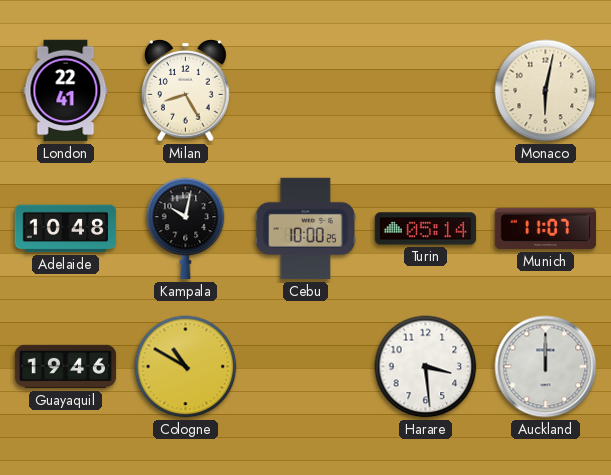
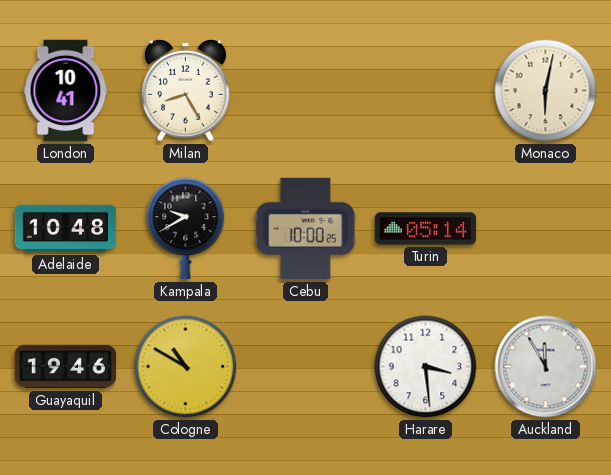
London: 22:41 -> 10:41 (66, 91)
Kampala: 10:02 -> 9:40 (186, 229)
Munich: 11:07 -> none (546, 229)
Auckland: 12:00 -> 11:55 (546, 367)
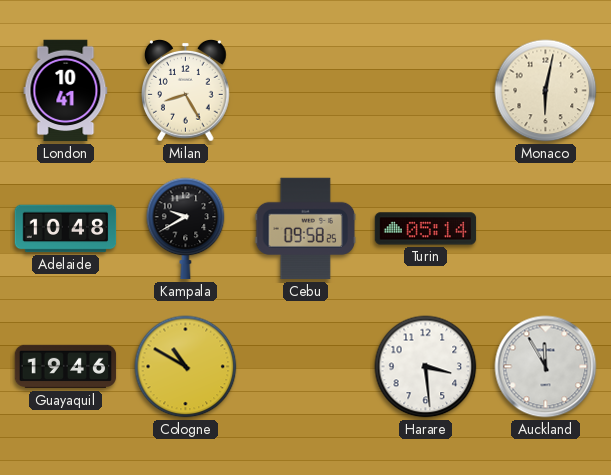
Cebu: 10:00 -> 09:58 (306, 229)
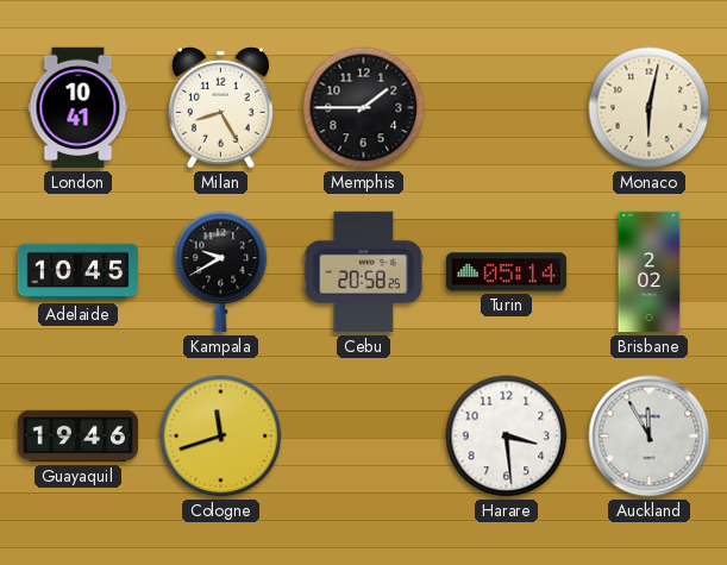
Memphis: none -> 1:45 (364, 108)
Adelaide: 10:48 -> 10:45 (79, 272)
Cebu: 09:58 -> 20:58 (364, 272)
Brisbane: none -> 2:02 (650, 272)
Cologne: 10:50 -> 11:42 (221, 437)
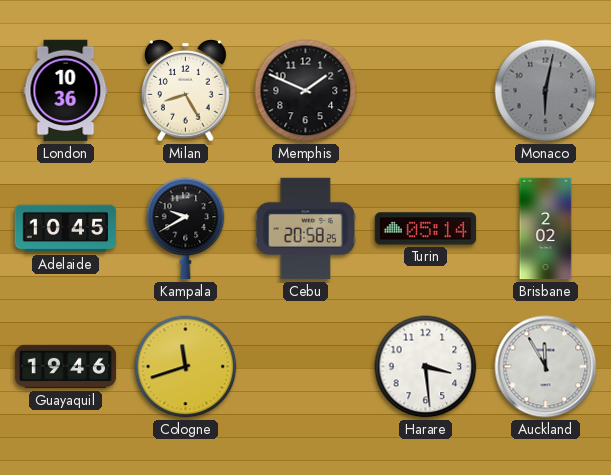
London: 10:41 -> 10:36 (66, 91)
Memphis: 1:45 -> 1:49 (306, 91)
Monaco dial: cream -> grey (546, 91)
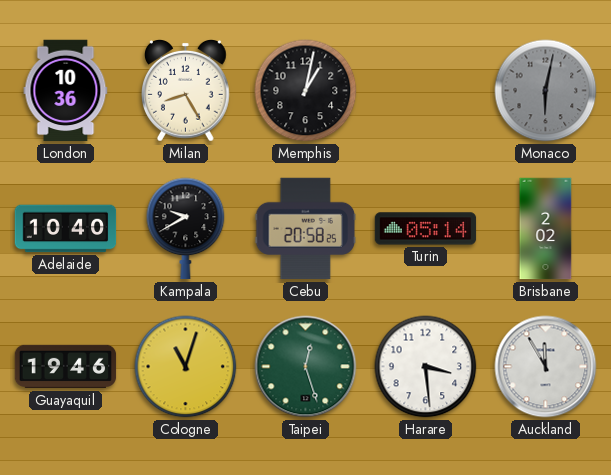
Memphis: 1:49 -> 1:02 (306, 91)
Adelaide: 10:45 -> 10:40 (66, 229)
Cologne: 11:42 -> 11:03 (186, 367)
Taipei: none -> 12:27 (306, 367)
